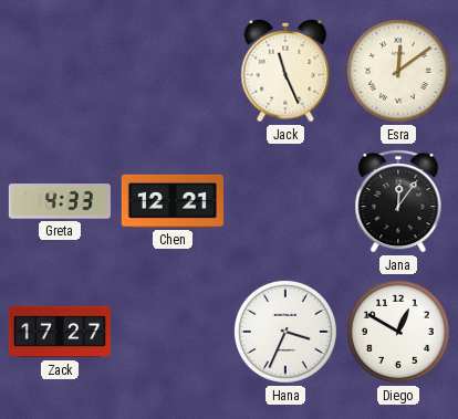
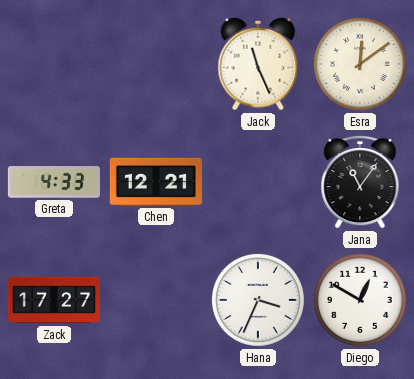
Jana: 12:06 -> 11:06 (360, 182)
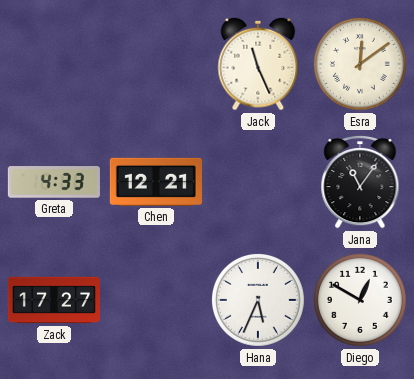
Hana: 3:34 -> 5:34 (258, 300)
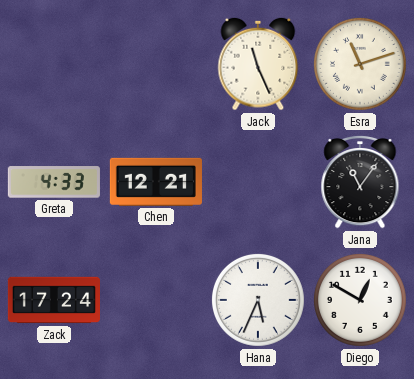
Esra: 12:09 -> 11:12 (360, 64)
Zack: 17:27 -> 17:24 (54, 300)
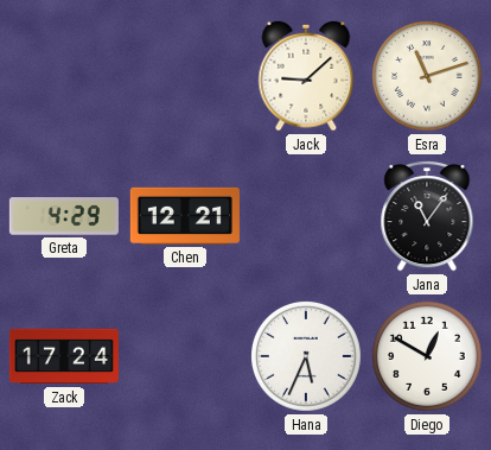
Jack: 11:26 -> 9:08 (306, 76)
Greta: 4:33 -> 4:29 (64, 216)
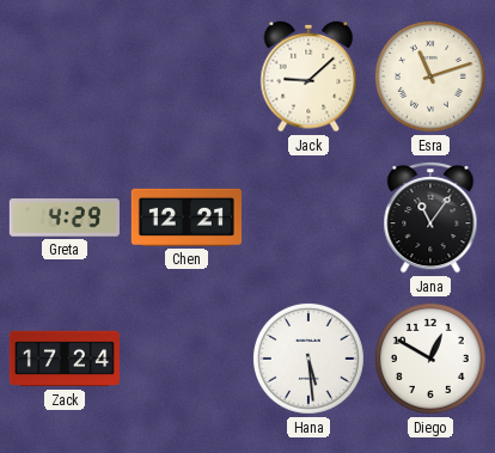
Hana: 5:34 -> 5:29 (308, 359)
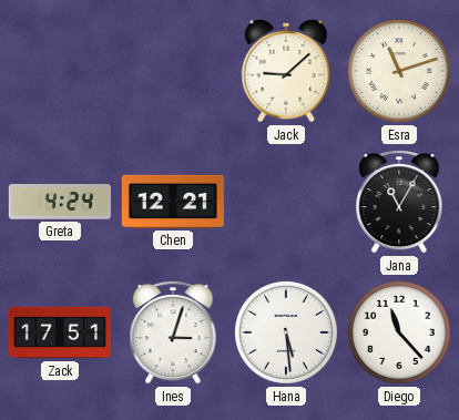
Greta: 4:29 -> 4:24 (60, 202)
Jana: 11:06 -> 11:05 (399, 202)
Zack: 17:24 -> 17:51 (60, 332)
Ines: none -> 3:03 (173, 332)
Diego: 12:50 -> 11:23 (399, 332)
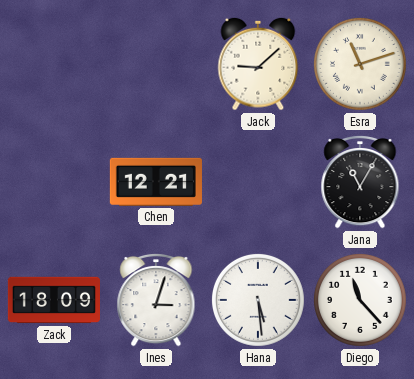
Greta: 4:24 -> none (60, 202)
Zack: 17:51 -> 18:09 (54, 300)
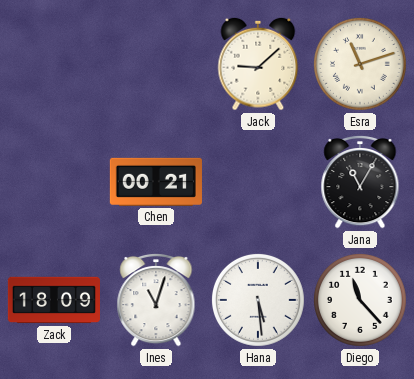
Chen: 12:21 -> 00:21 (156, 182)
Ines: 3:03 -> 11:03 (156, 300)
